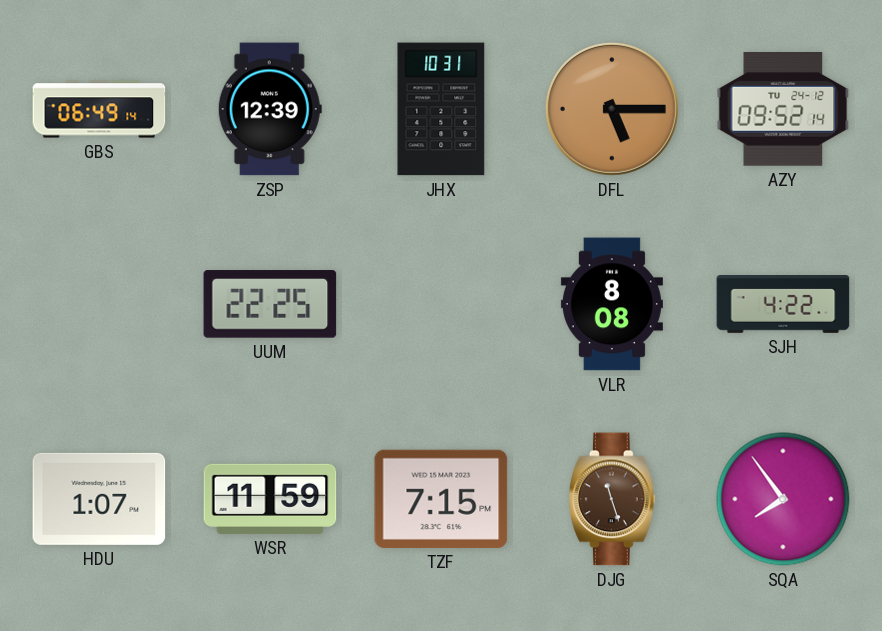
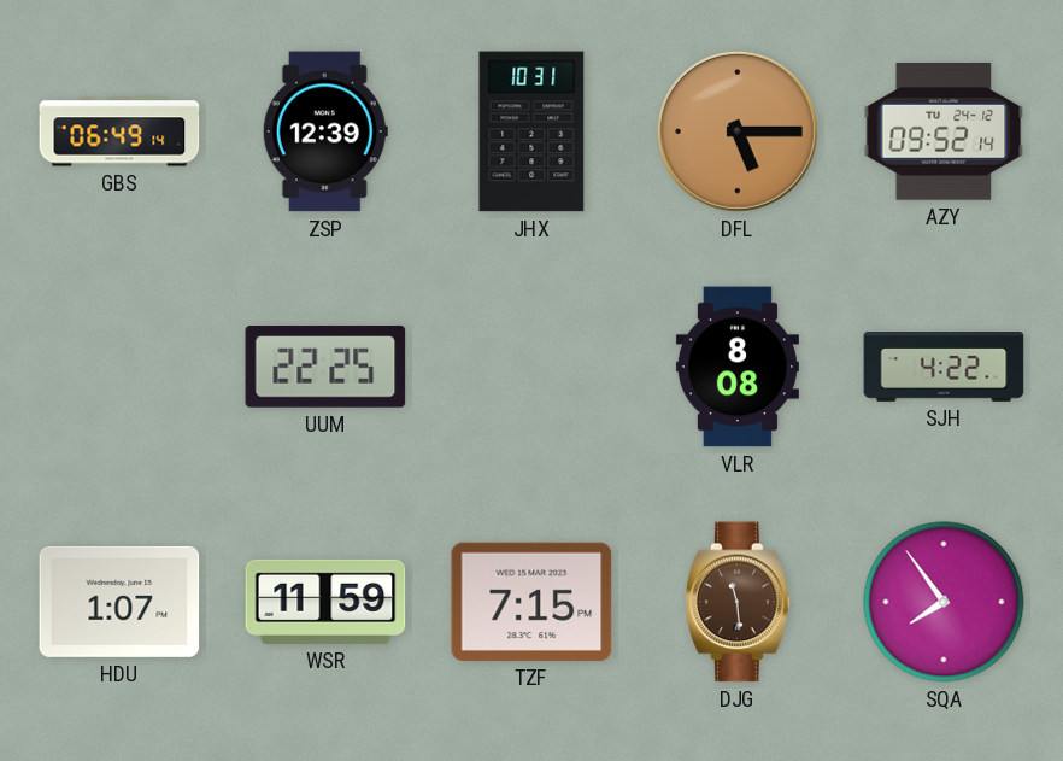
DJG: 11:27 -> 11:29 (739, 602)
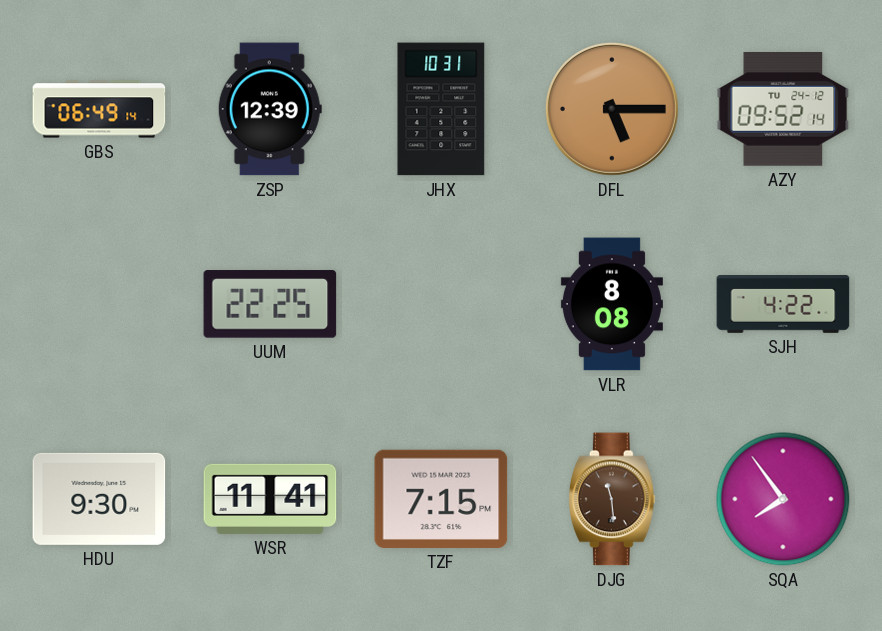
HDU: 1:07 -> 9:30 (99, 499)
WSR: 11:59 -> 11:41 (270, 499)
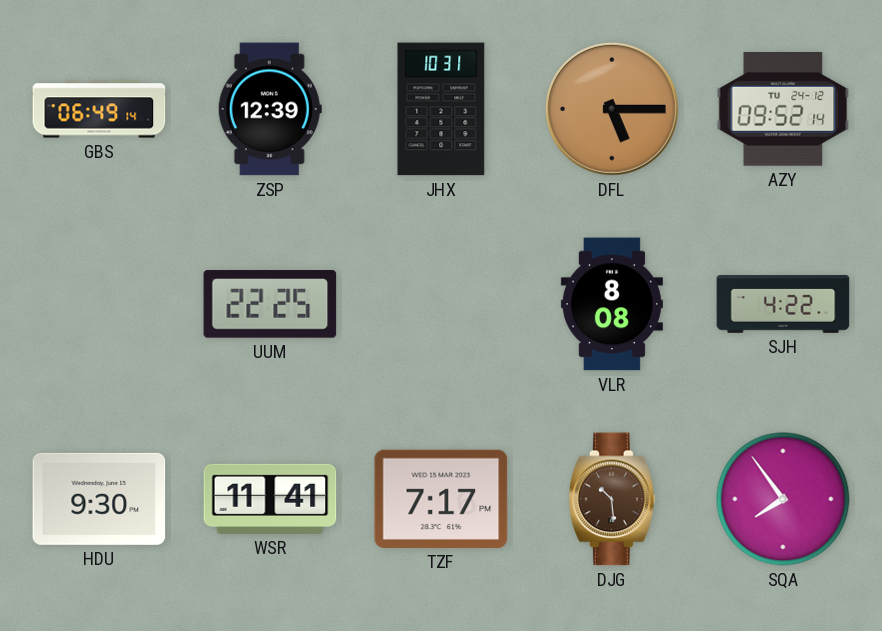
TZF: 7:15 -> 7:17 (441, 499)
DJG: 11:29 -> 10:29 (613, 499)
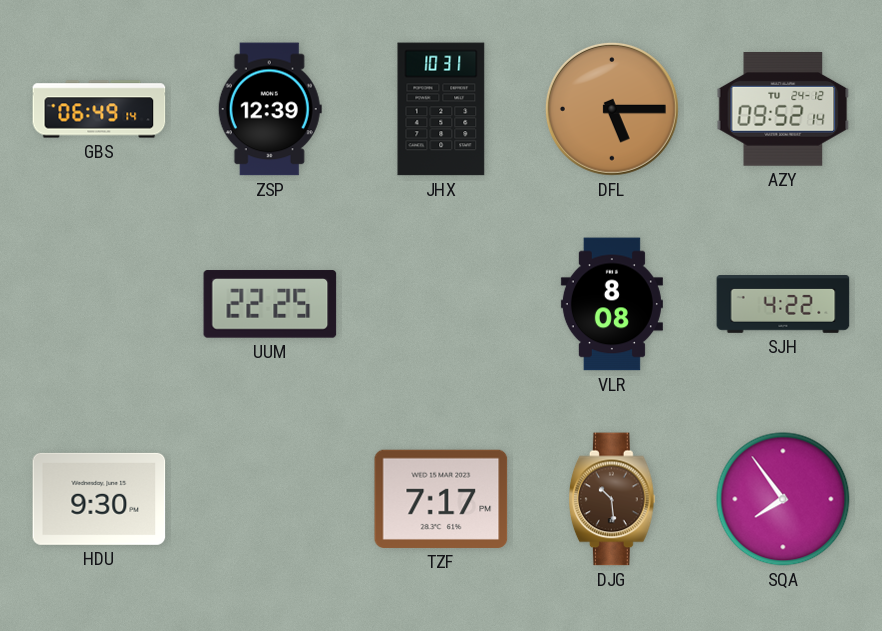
WSR: 11:41 -> none (270, 499)
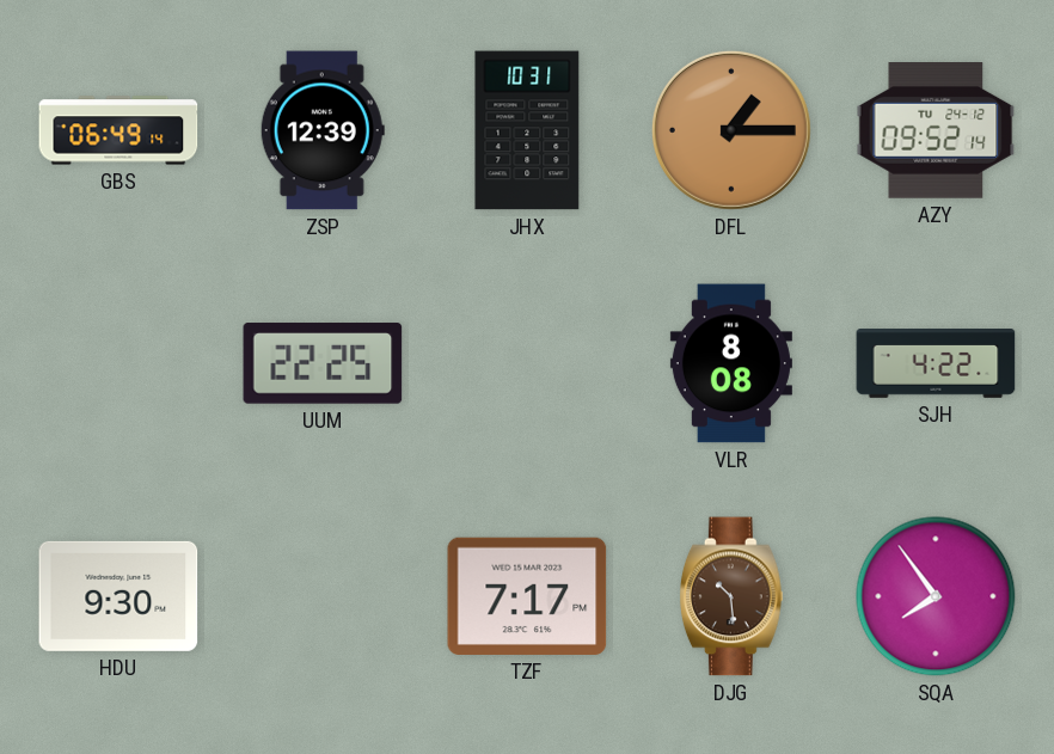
DFL: 5:15 -> 1:15 (731, 130)
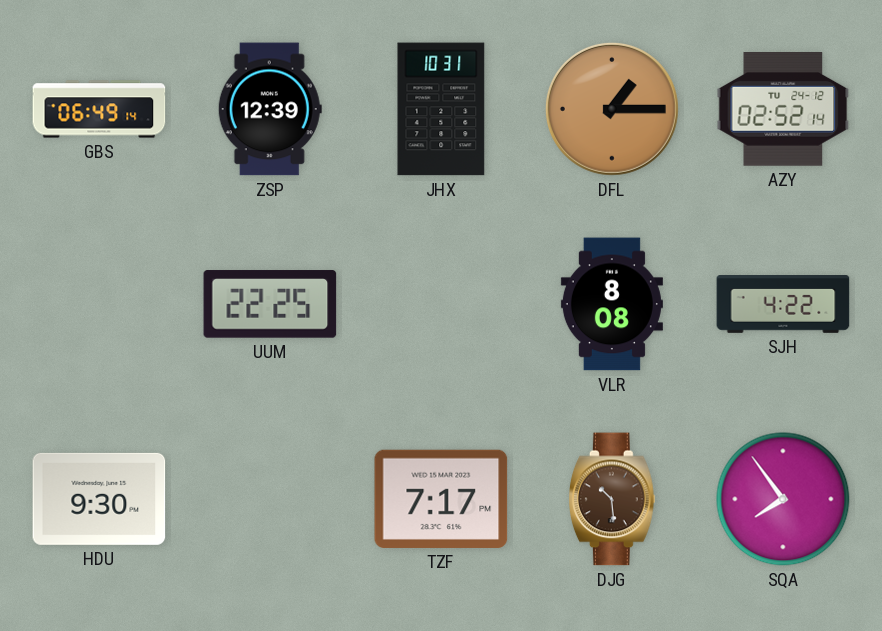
AZY: 09:52 -> 02:52 (783, 110)
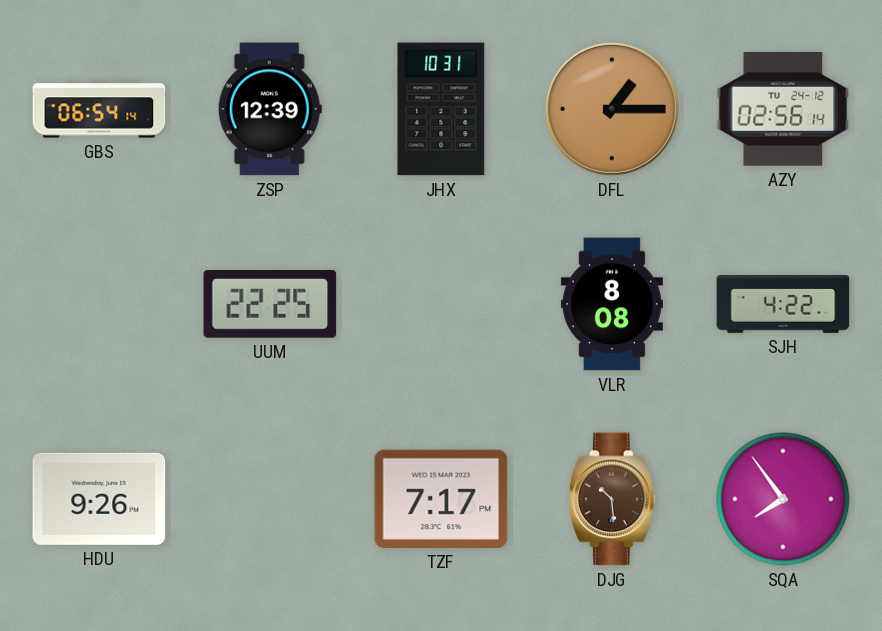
GBS: 06:49 -> 06:54 (99, 109)
AZY: 02:52 -> 02:56 (783, 110)
HDU: 9:30 -> 9:26 (99, 499)
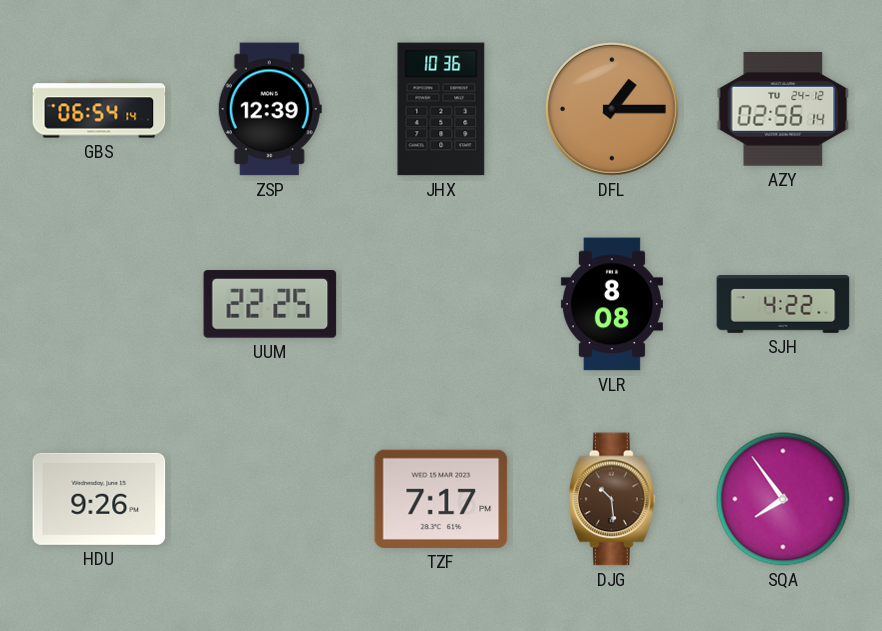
JHX: 10:31 -> 10:36 (441, 109)
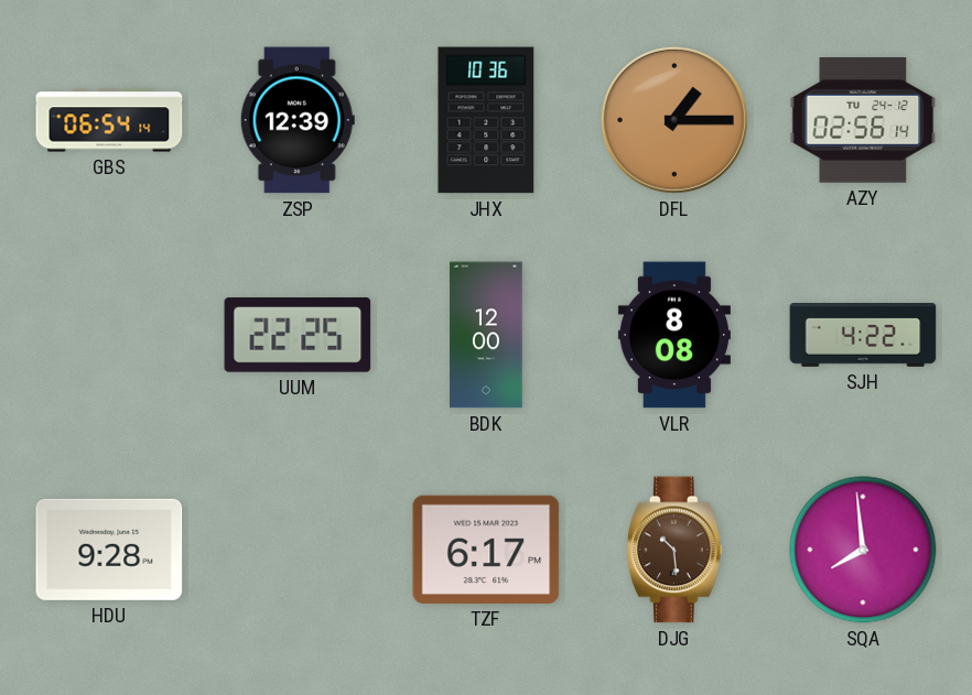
BDK: none -> 12:00 (486, 335)
HDU: 9:26 -> 9:28 (109, 550)
TZF: 7:17 -> 6:17 (486, 550)
SQA: 7:54 -> 7:59 (863, 550)
